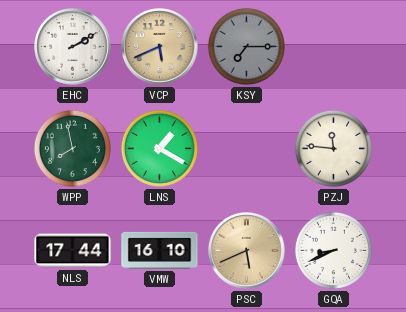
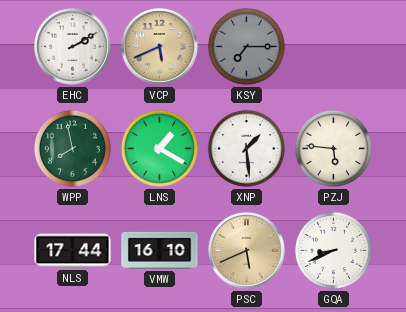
XNP: none -> 1:29 (246, 148)
PZJ: 11:46 -> 5:46 (333, 148)
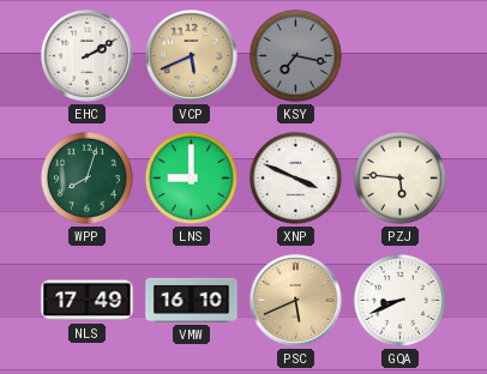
KSY: 7:15 -> 7:17 (295, 55)
WPP: 7:58 -> 8:03 (86, 177)
LNS: 1:20 -> 9:00 (191, 177)
XNP: 1:29 -> 3:49 (295, 177)
NLS: 17:44 -> 17:49 (88, 301)
